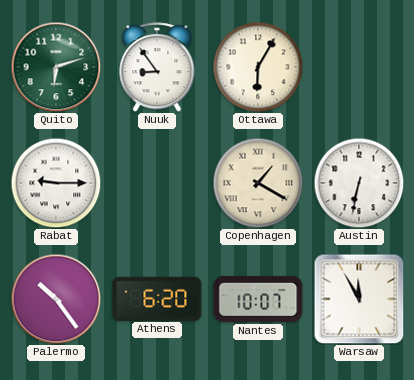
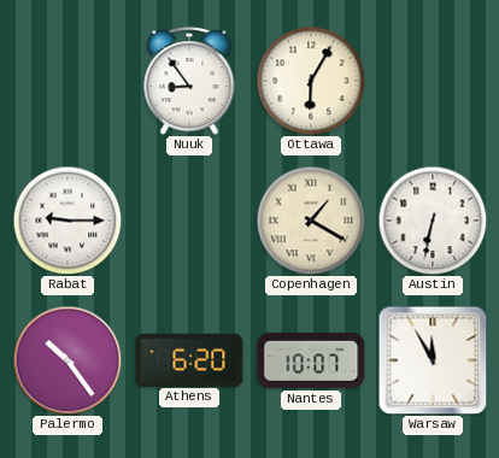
Quito: 6:12 -> none (56, 67)
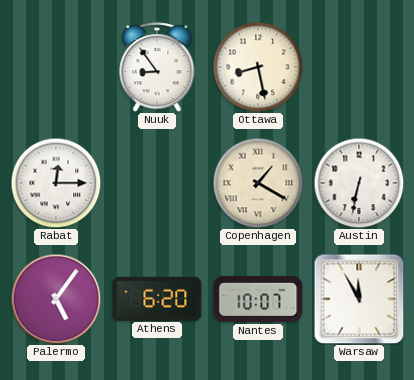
Ottawa: 6:05 -> 8:28 (258, 67)
Rabat: 9:15 -> 12:15 (56, 183)
Palermo: 10:24 -> 5:06 (56, 299)
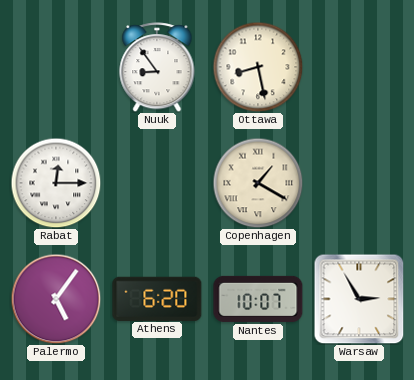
Austin: 6:32 -> none (359, 183)
Warsaw: 11:55 -> 2:55 (359, 299)
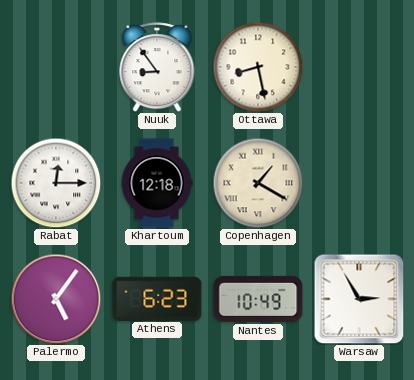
Khartoum: none -> 12:18 (157, 183)
Athens: 6:20 -> 6:23 (157, 298)
Nantes: 10:07 -> 10:49 (258, 299)
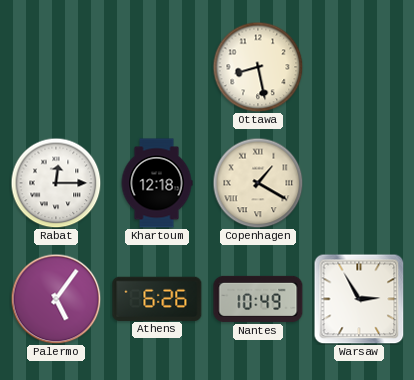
Nuuk: 8:54 -> none (157, 67)
Athens: 6:23 -> 6:26 (157, 298)
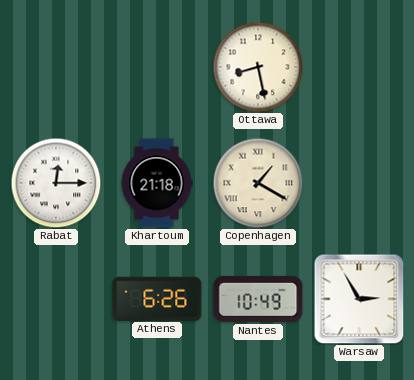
Khartoum: 12:18 -> 21:18 (157, 183)
Palermo: 5:06 -> none (56, 299)
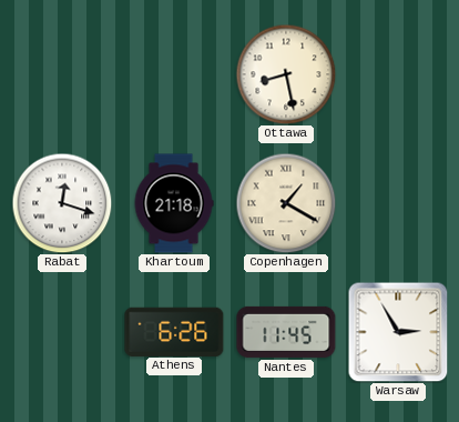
Rabat: 12:15 -> 12:18 (62, 203)
Nantes: 10:49 -> 11:45 (286, 332)
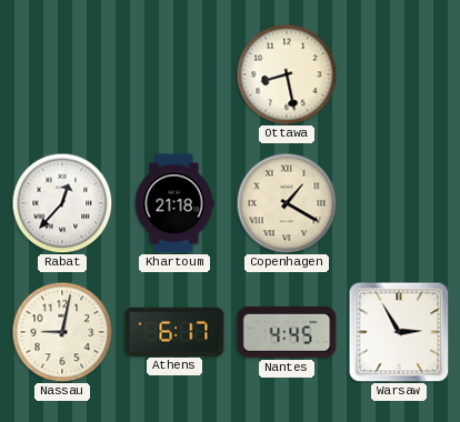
Rabat: 12:18 -> 12:37 (62, 203)
Nassau: none -> 9:02 (62, 332)
Athens: 6:26 -> 6:17 (174, 331)
Nantes: 11:45 -> 4:45 (287, 332)
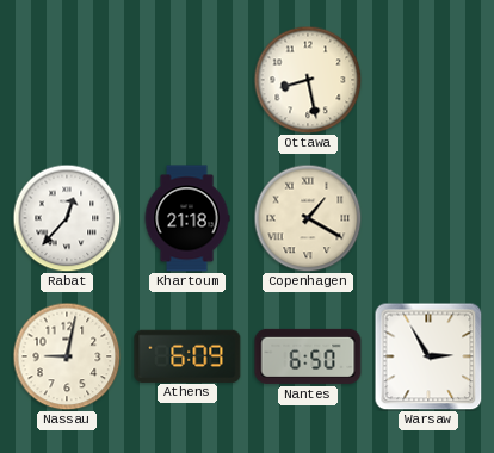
Athens: 6:17 -> 6:09 (187, 355)
Nantes: 4:45 -> 6:50 (308, 356)
